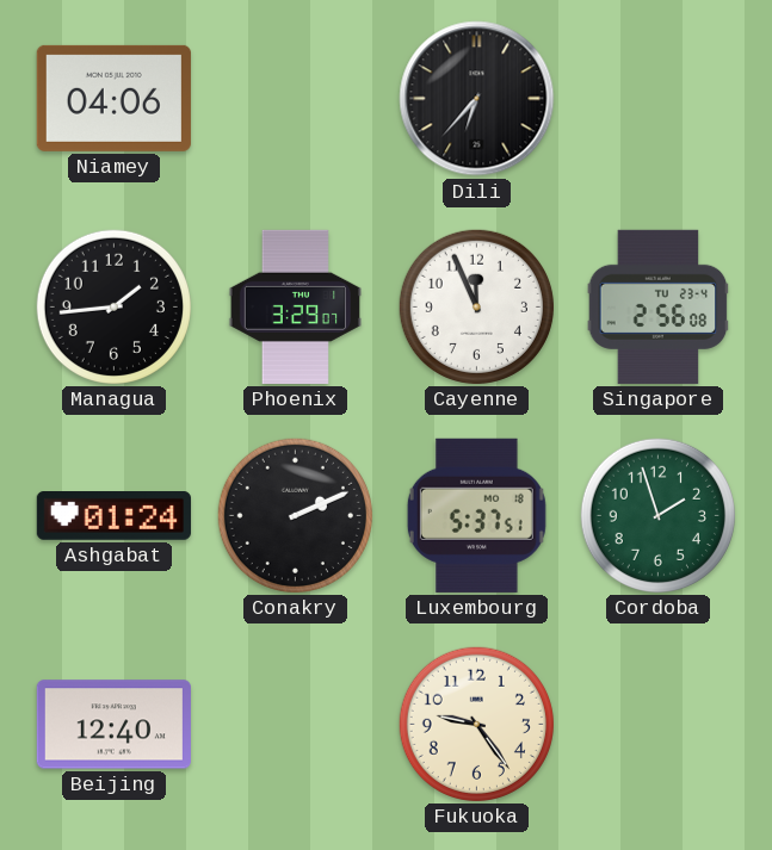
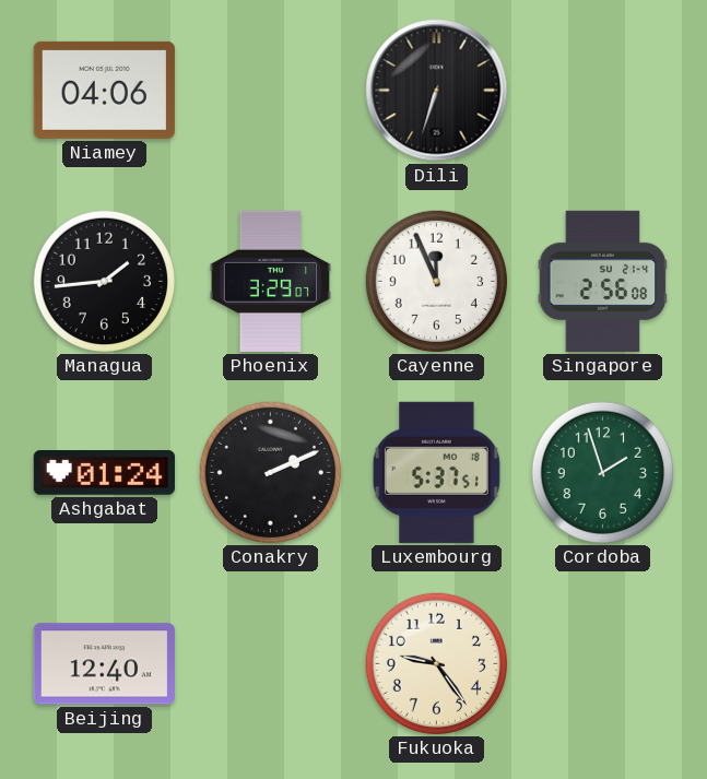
Dili: 6:37 -> 6:33 (437, 91)
Singapore date: TU 23-4 -> SU 21-4 (603, 281)
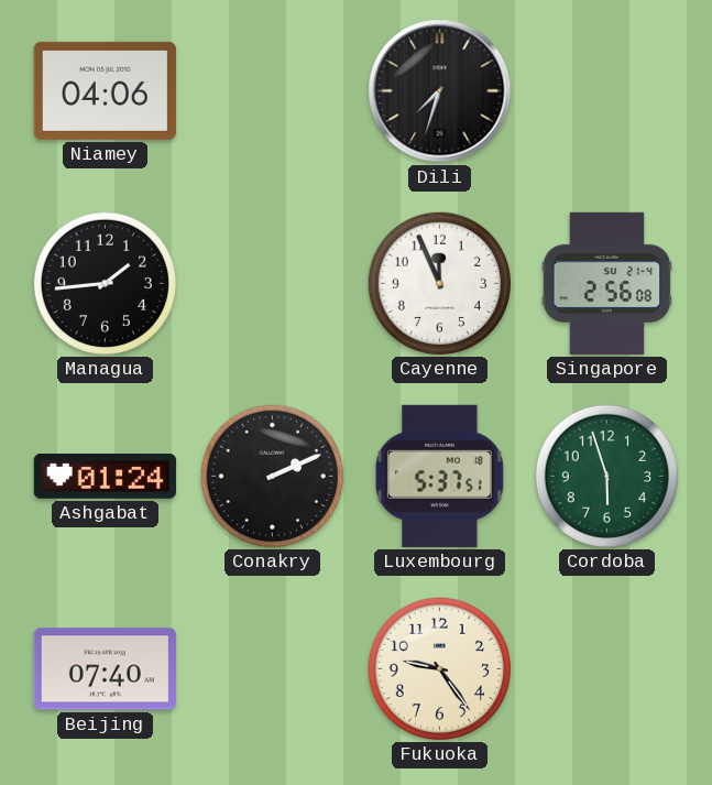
Dili: 6:33 -> 7:33 (440, 91)
Phoenix: 3:29 -> none (270, 281)
Cordoba: 1:57 -> 5:57 (606, 476)
Beijing: 12:40 -> 07:40 (105, 669)
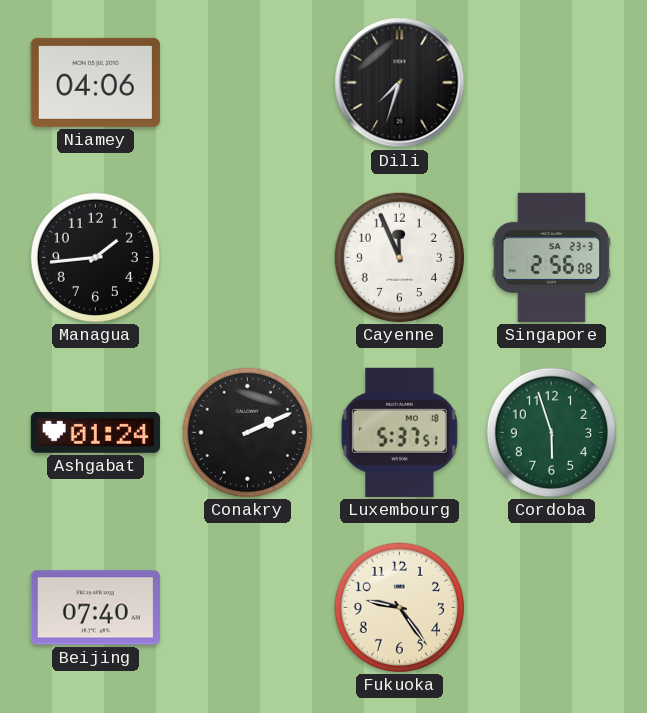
Singapore date: SU 21-4 -> SA 23-3 (552, 257)
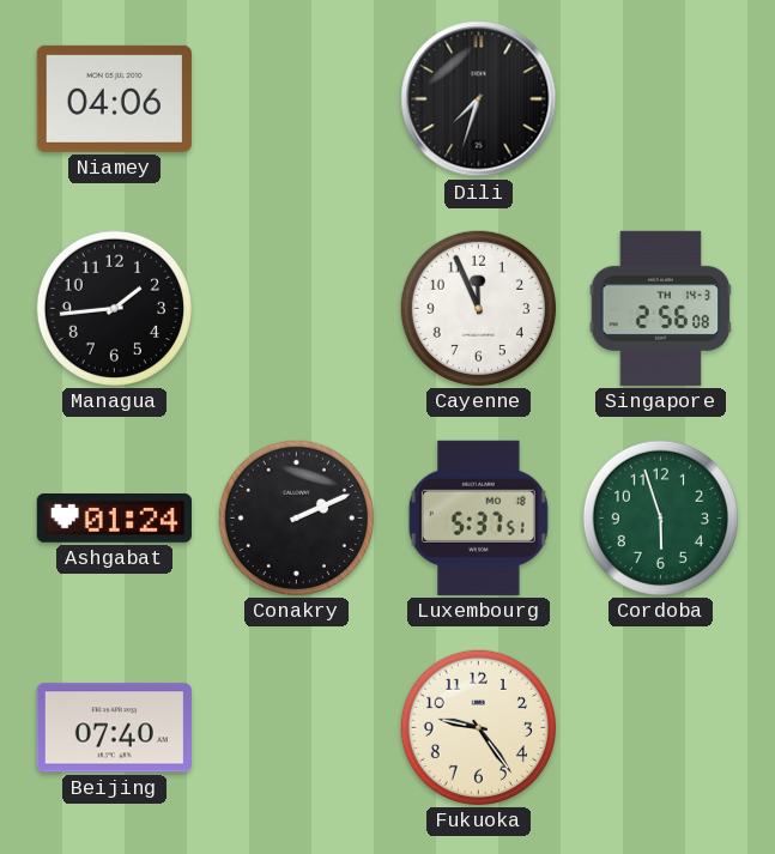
Singapore date: SA 23-3 -> TH 14-3 (661, 308)
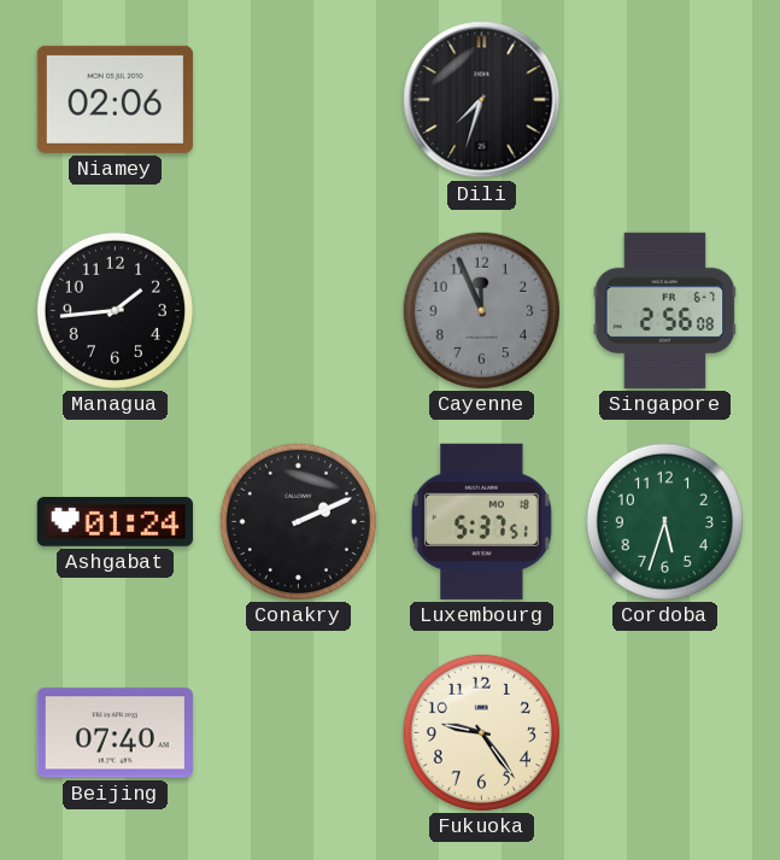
Niamey: 04:06 -> 02:06 (115, 99)
Cayenne dial: white -> grey (481, 310)
Singapore date: TH 14-3 -> FR 6-7 (665, 310)
Cordoba: 5:57 -> 5:33 (664, 521)
